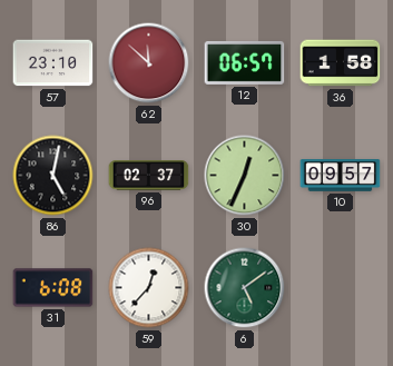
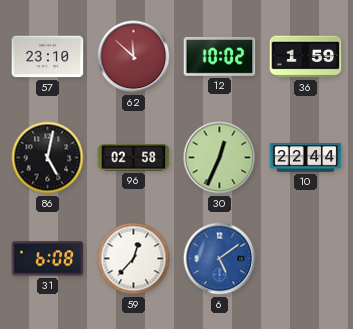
12: 06:57 -> 10:02 (220, 56)
36: 1:58 -> 1:59 (306, 57)
96: 02:37 -> 02:58 (134, 158)
10: 09:57 -> 22:44 (306, 158)
6 dial: green -> blue (220, 259)
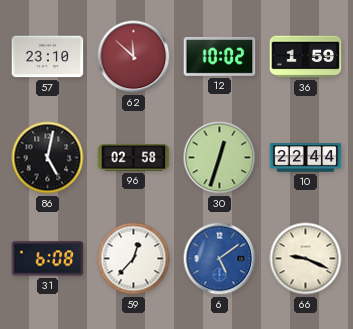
30: 12:34 -> 12:33 (220, 158)
66: none -> 9:19 (306, 259)
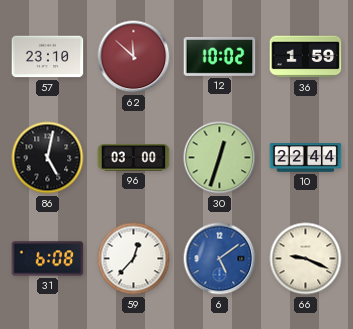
96: 02:58 -> 03:00 (134, 158)
